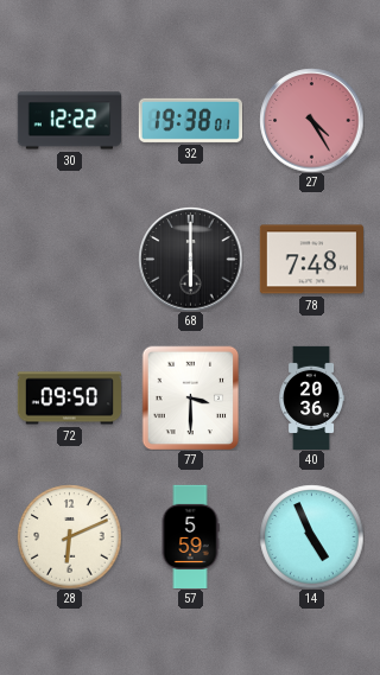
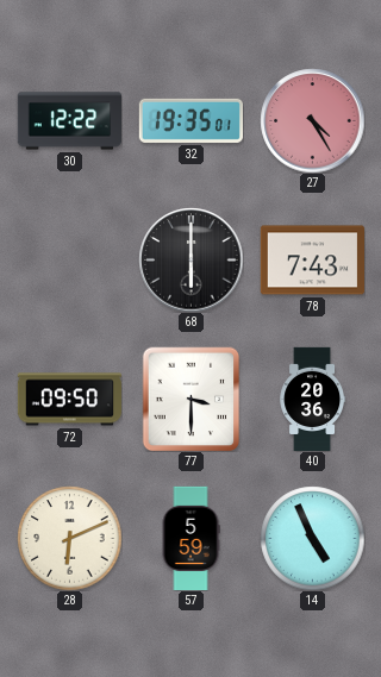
32: 19:38 -> 19:35 (190, 120)
78: 7:48 -> 7:43 (312, 261)
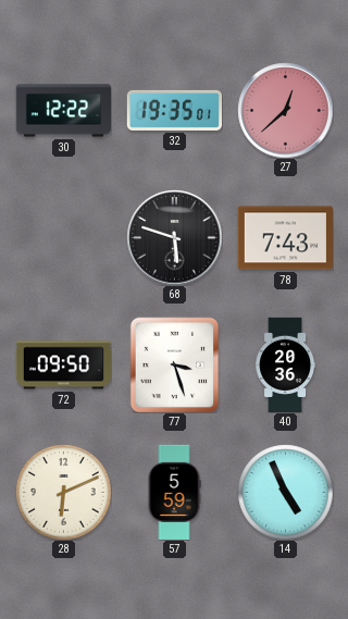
27: 4:25 -> 12:38 (285, 110)
68: 6:00 -> 5:48 (174, 237)
77: 3:30 -> 3:27 (175, 364)
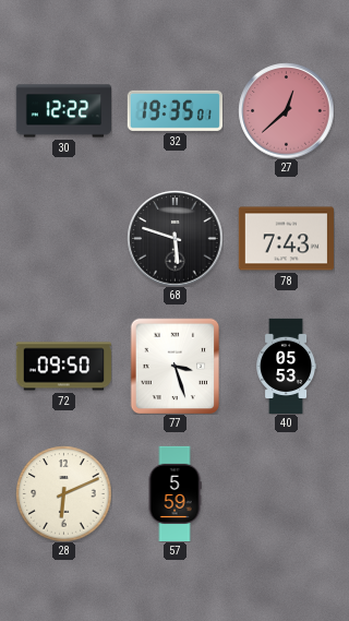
40: 20:36 -> 05:53 (286, 366)
14: 4:56 -> none (285, 492)
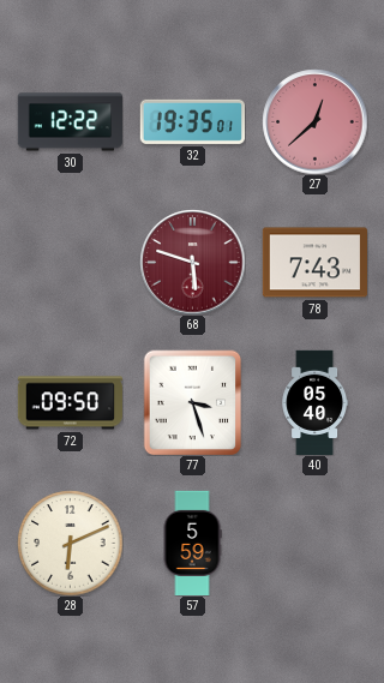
68 dial: black -> burgundy (192, 262)
40: 05:53 -> 05:40 (314, 402)
